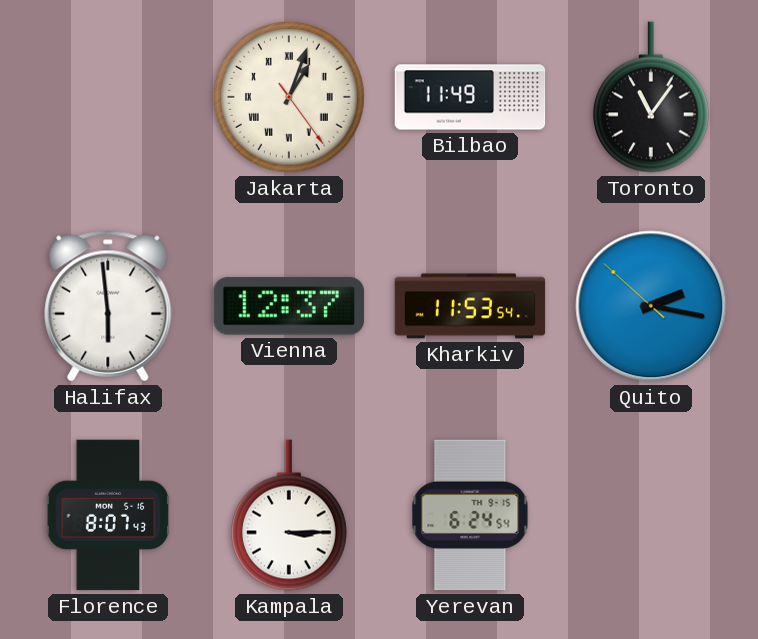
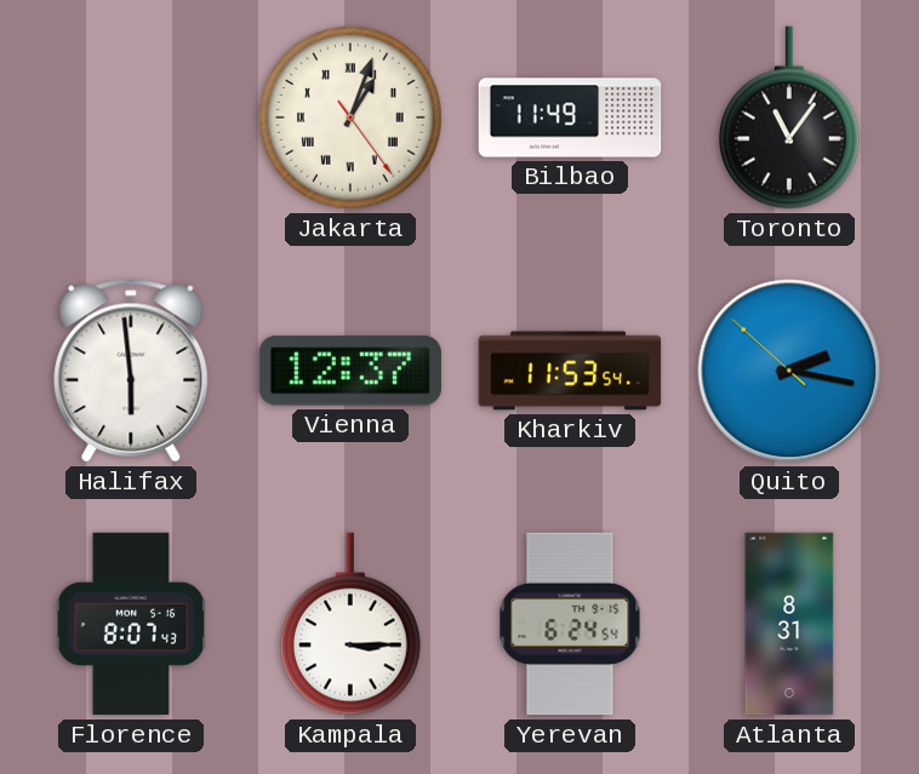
Atlanta: none -> 8:31 (789, 624)
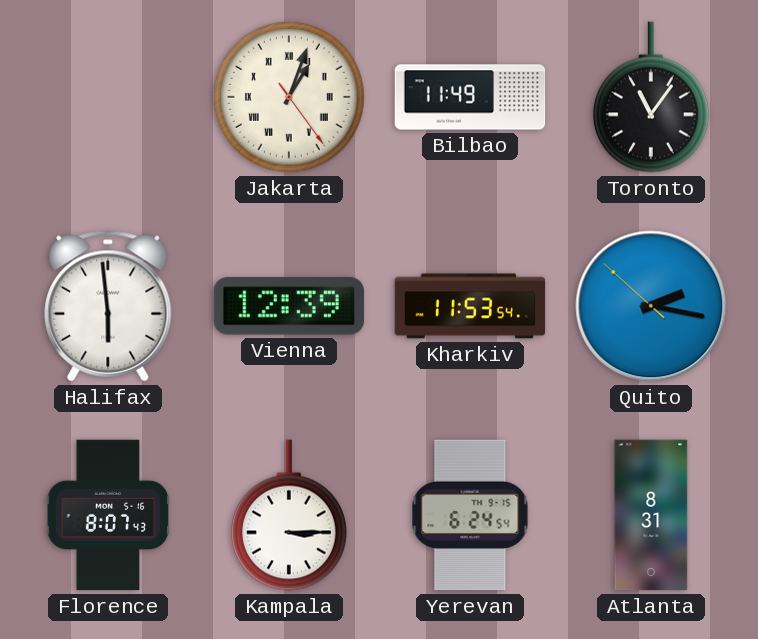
Vienna: 12:37 -> 12:39 (289, 306)
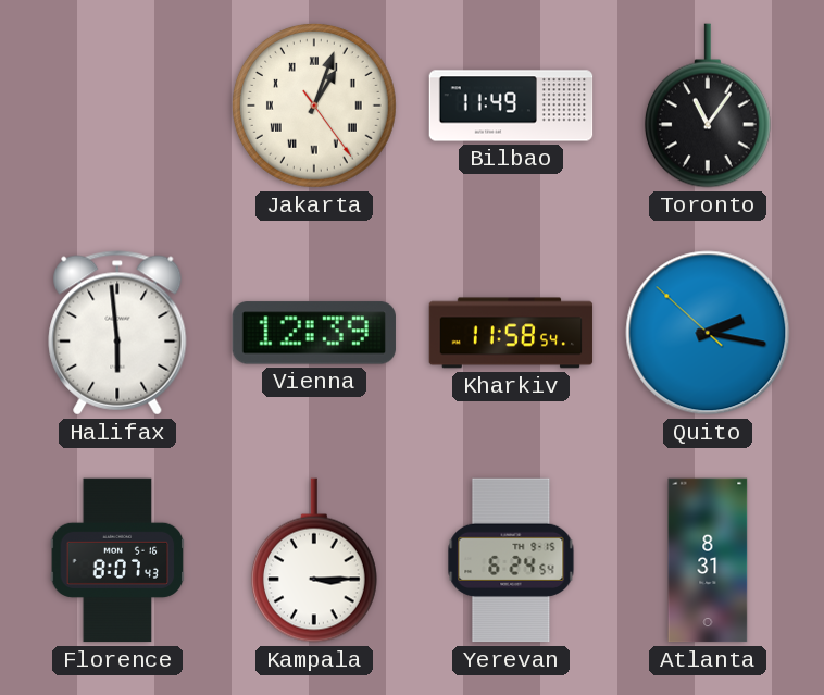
Kharkiv: 11:53 -> 11:58 (511, 333)
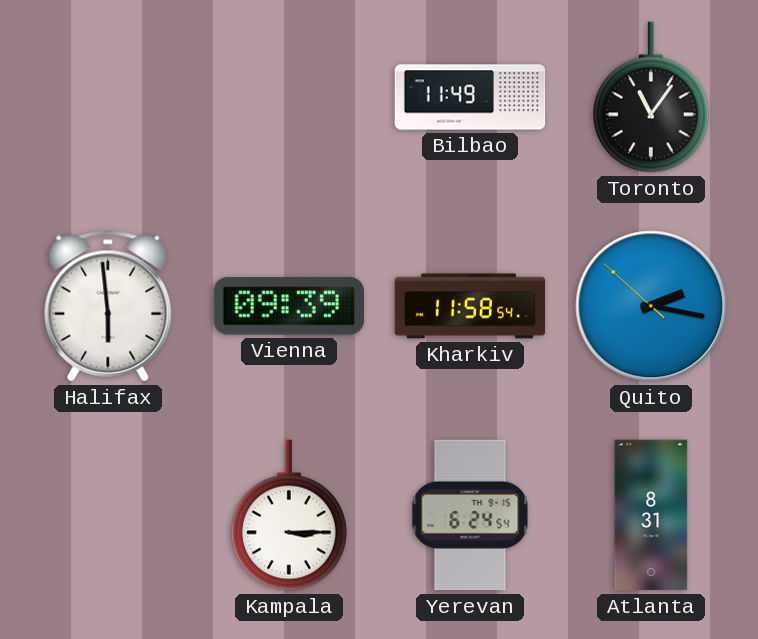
Jakarta: 1:03 -> none (314, 106)
Vienna: 12:39 -> 09:39 (289, 306)
Florence: 8:07 -> none (117, 560)
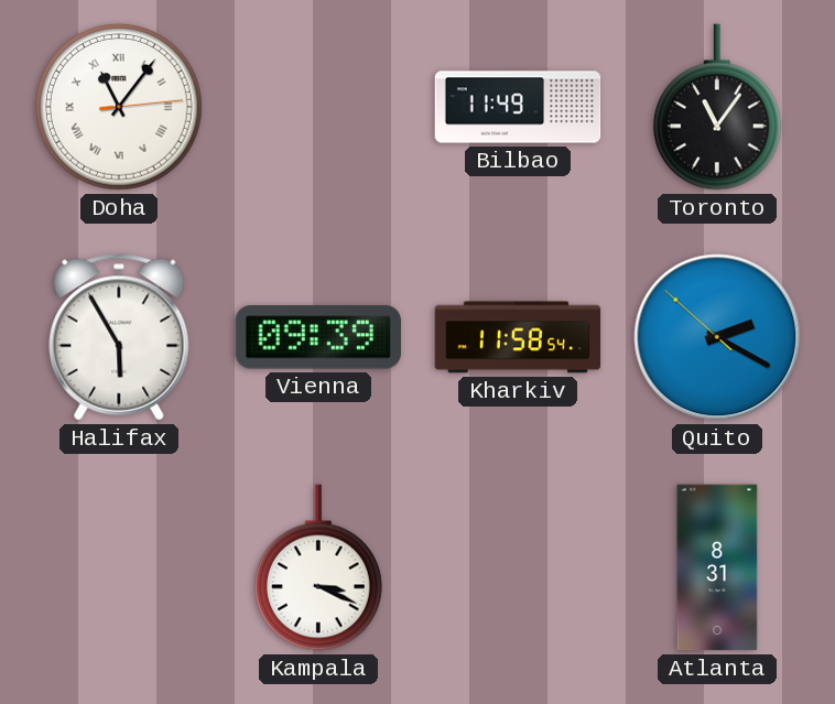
Doha: none -> 11:06 (119, 107)
Halifax: 5:59 -> 5:55 (119, 337)
Quito: 2:16 -> 2:19 (717, 337)
Kampala: 3:15 -> 3:19 (318, 567)
Yerevan: 6:24 -> none (470, 515)
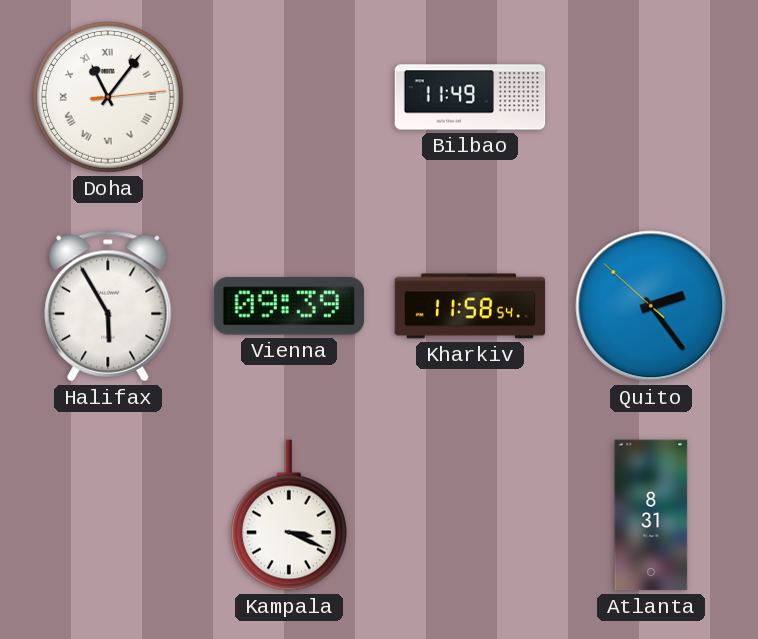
Toronto: 11:06 -> none (717, 107)
Quito: 2:19 -> 2:23 (651, 306)
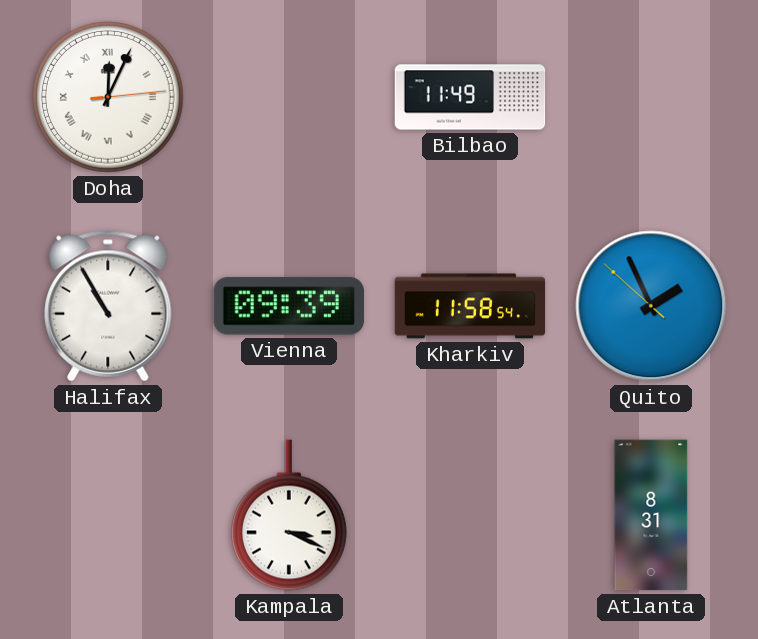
Doha: 11:06 -> 12:04 (108, 97)
Halifax: 5:55 -> 10:55 (108, 306)
Quito: 2:23 -> 1:55 (651, 306)
